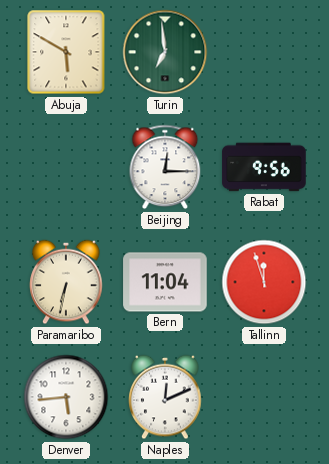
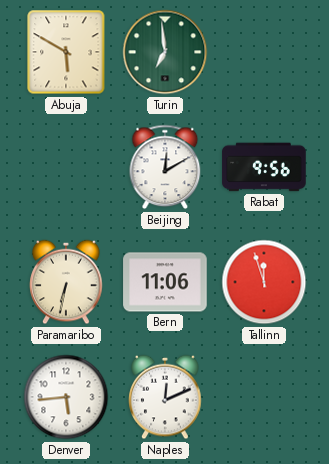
Beijing: 12:15 -> 12:10 (165, 167)
Bern: 11:04 -> 11:06 (165, 282)
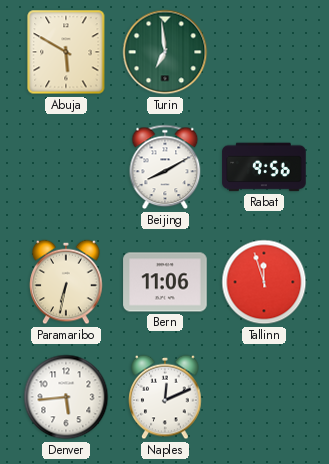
Beijing: 12:10 -> 8:10 (165, 167)
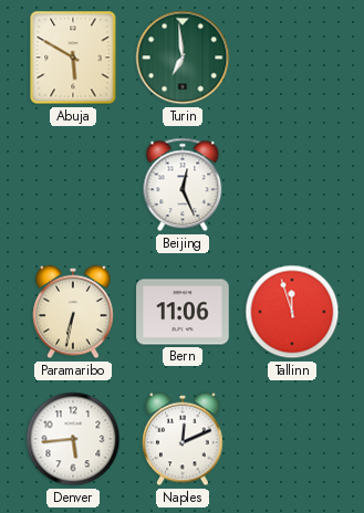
Beijing: 8:10 -> 12:26 (183, 185)
Rabat: 9:56 -> none (264, 167)
